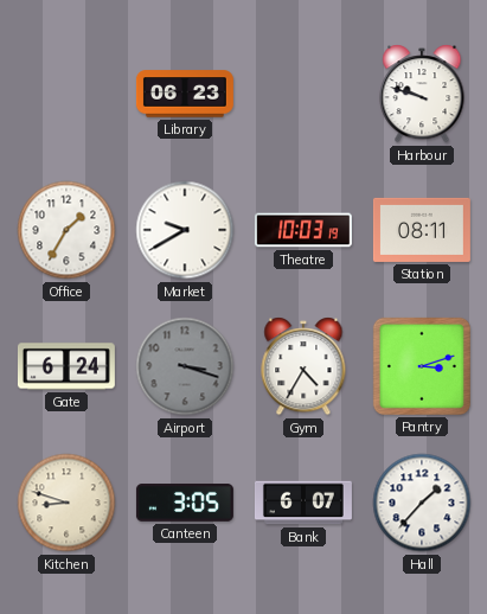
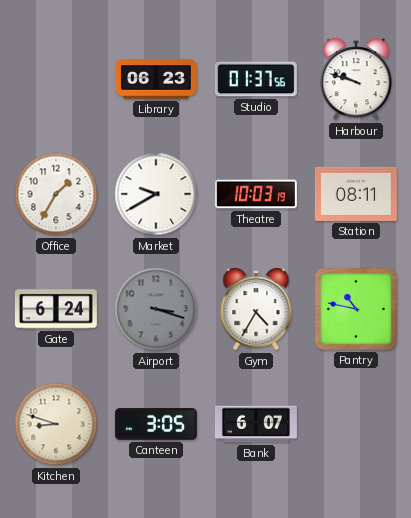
Studio: none -> 01:37 (256, 79)
Pantry: 3:12 -> 10:47 (356, 309)
Hall: 1:37 -> none (422, 503)
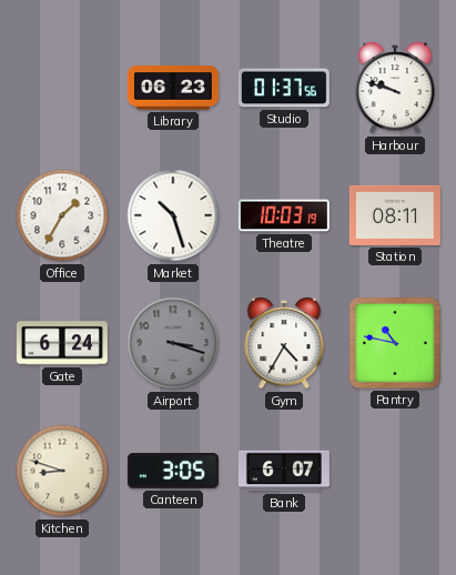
Market: 9:40 -> 10:27 (173, 215)
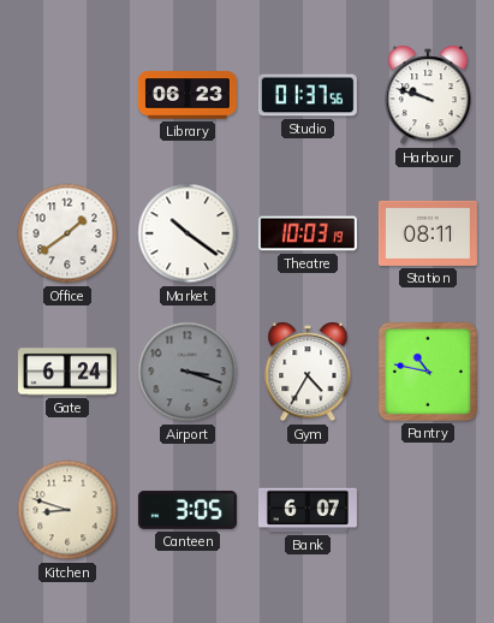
Office: 1:35 -> 1:39 (67, 233)
Market: 10:27 -> 10:21 (188, 233)
